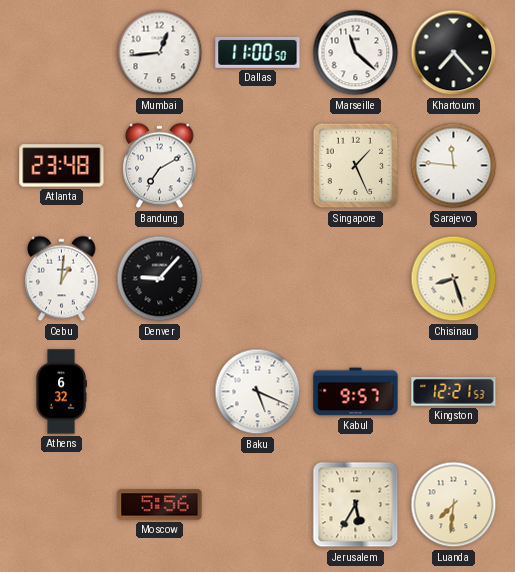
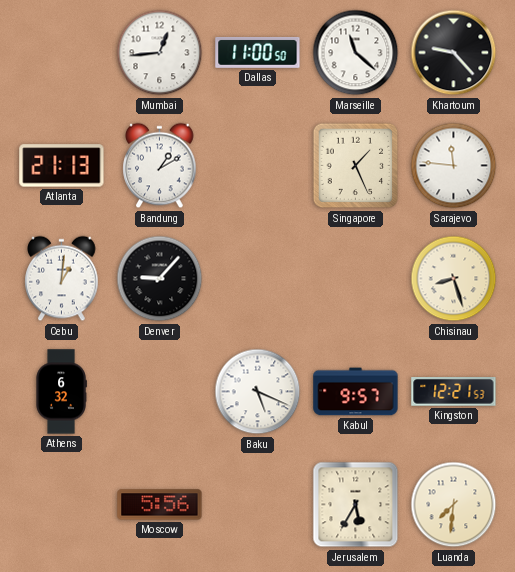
Khartoum: 7:23 -> 9:23 (454, 53)
Atlanta: 23:48 -> 21:13 (62, 166)
Bandung: 7:10 -> 1:10 (160, 166)
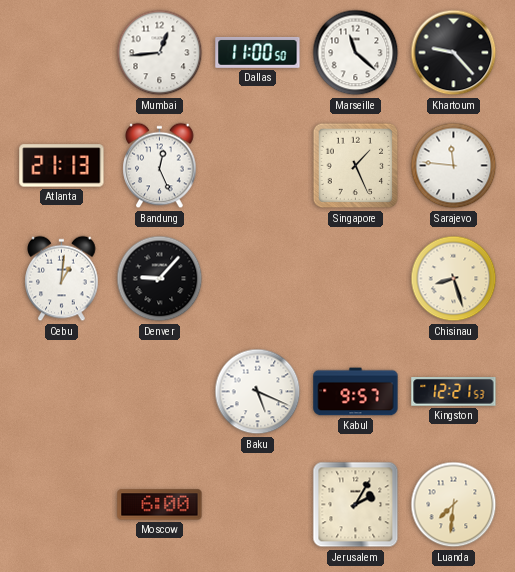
Bandung: 1:10 -> 12:26 (160, 166)
Athens: 6:32 -> none (61, 392)
Moscow: 5:56 -> 6:00 (160, 505)
Jerusalem: 5:35 -> 2:05 (356, 505)
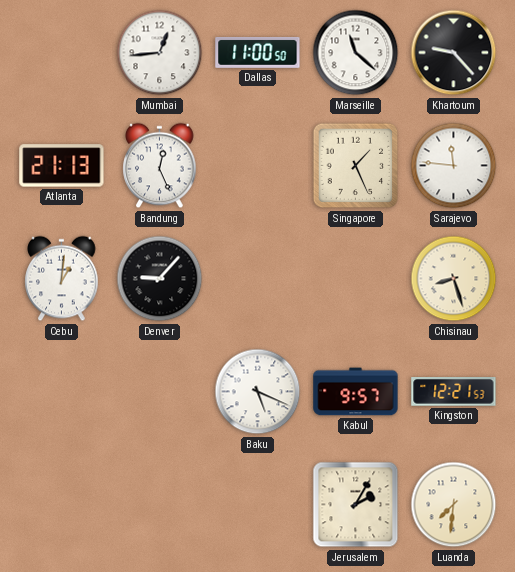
Moscow: 6:00 -> none (160, 505)
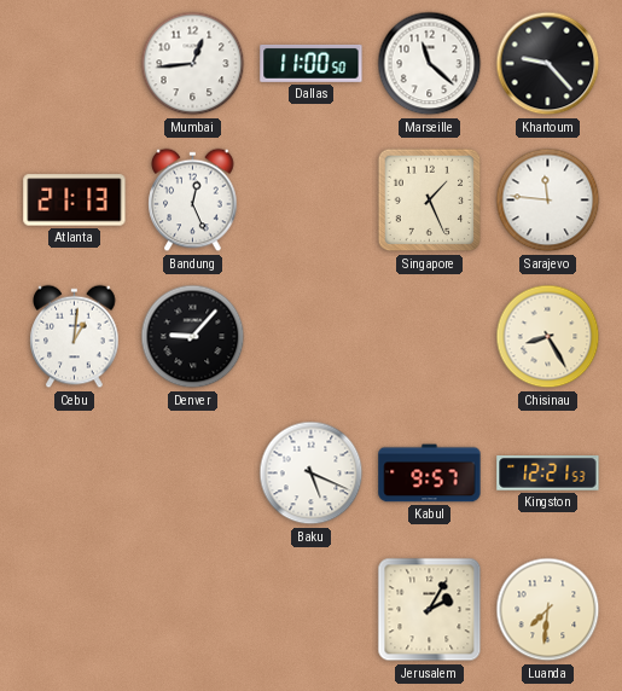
Chisinau: 8:27 -> 8:25 (548, 337)
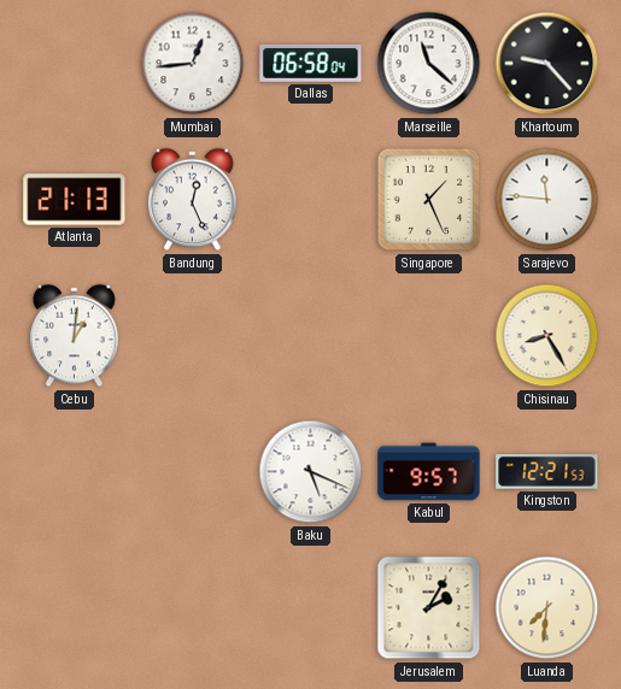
Dallas: 11:00 -> 06:58 (311, 64)
Denver: 9:07 -> none (193, 337)
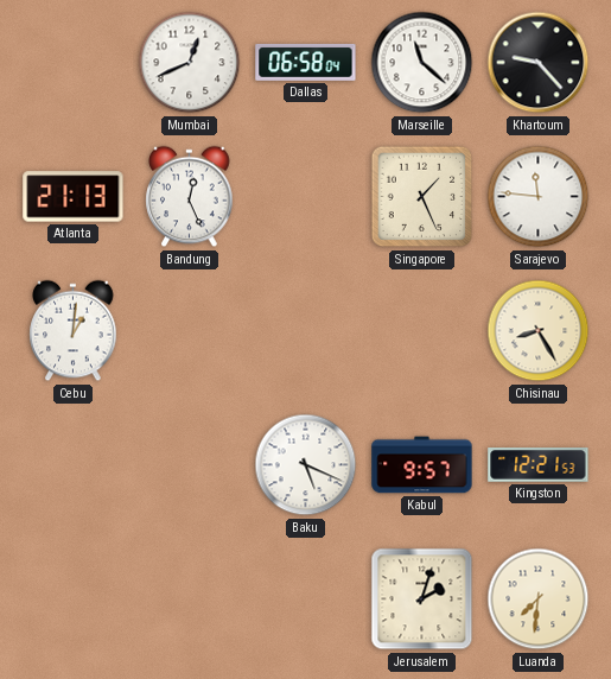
Mumbai: 12:44 -> 12:41 (190, 63)
Jerusalem: 2:05 -> 2:03 (422, 599)
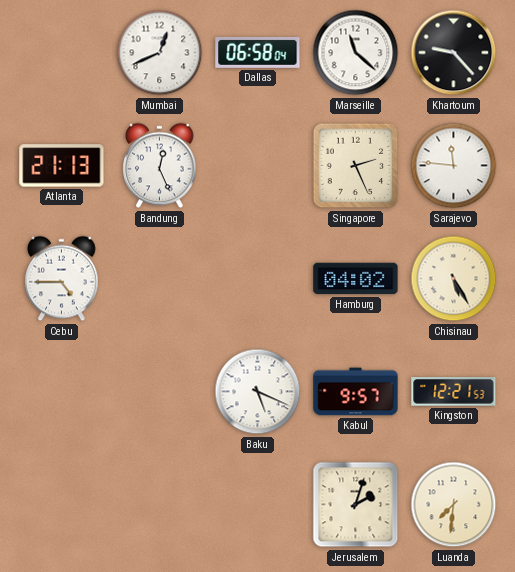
Singapore: 1:26 -> 2:26 (356, 166)
Cebu: 1:01 -> 4:45 (62, 279)
Hamburg: none -> 04:02 (356, 279)
Chisinau: 8:25 -> 5:25 (454, 279)
